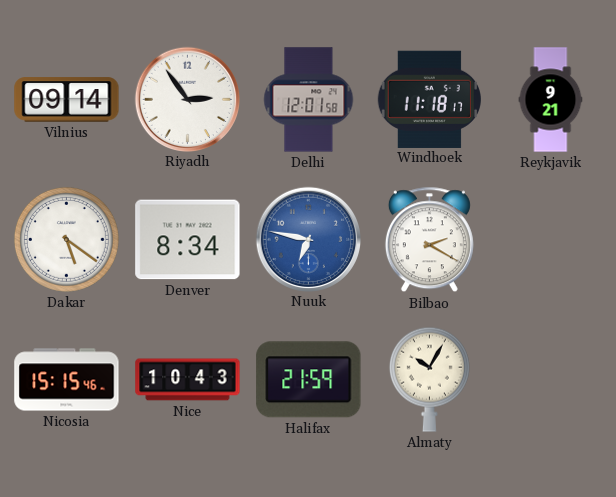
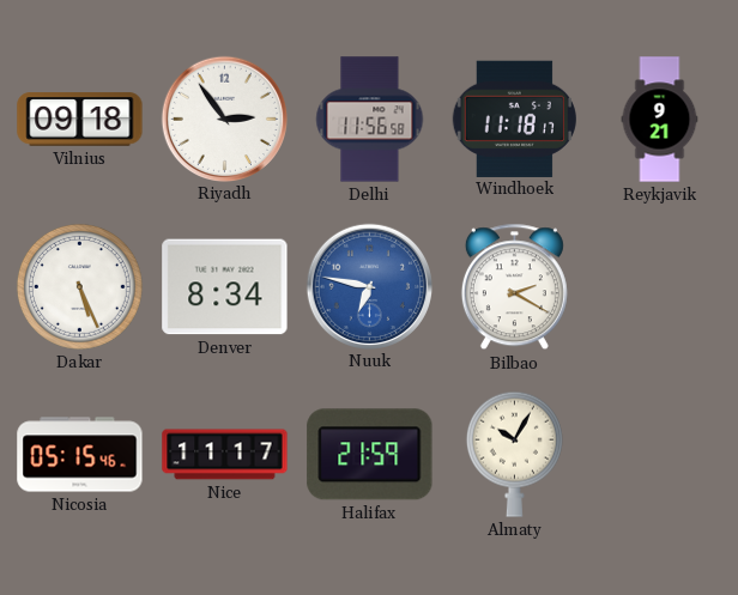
Vilnius: 09:14 -> 09:18 (80, 120)
Delhi: 12:01 -> 11:56 (370, 120)
Dakar: 5:21 -> 5:26 (79, 286)
Nicosia: 15:15 -> 05:15 (80, 455)
Nice: 10:43 -> 11:17 (225, 455)
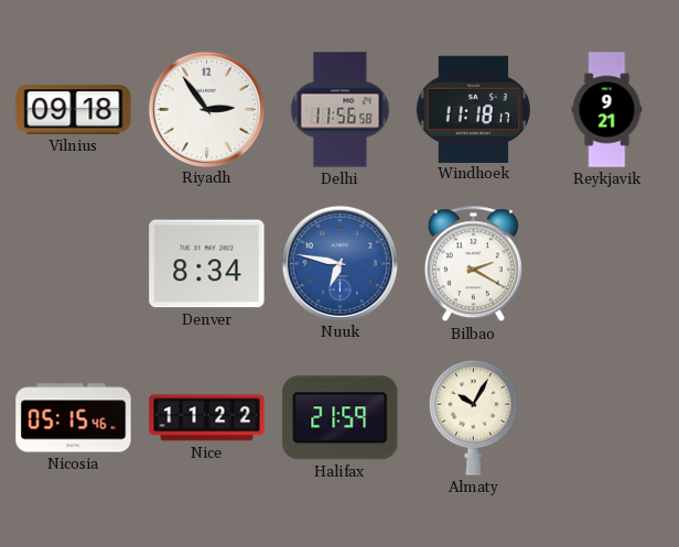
Dakar: 5:26 -> none (79, 286)
Nice: 11:17 -> 11:22 (207, 418)
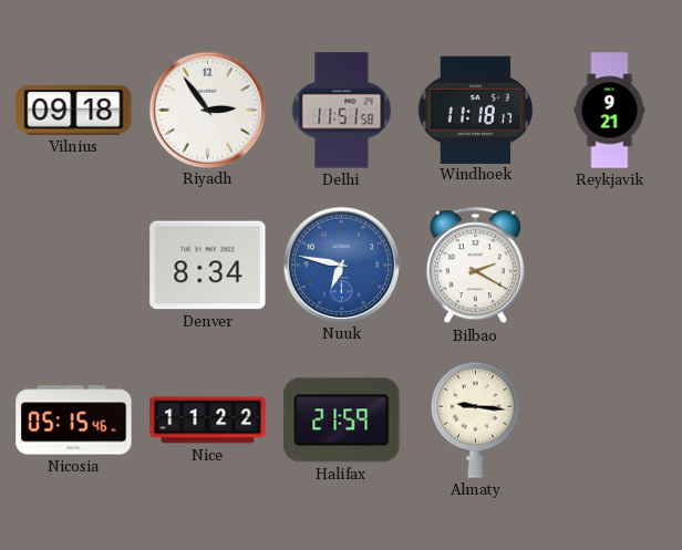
Delhi: 11:56 -> 11:51 (342, 111)
Almaty: 10:05 -> 9:16 (475, 419)
